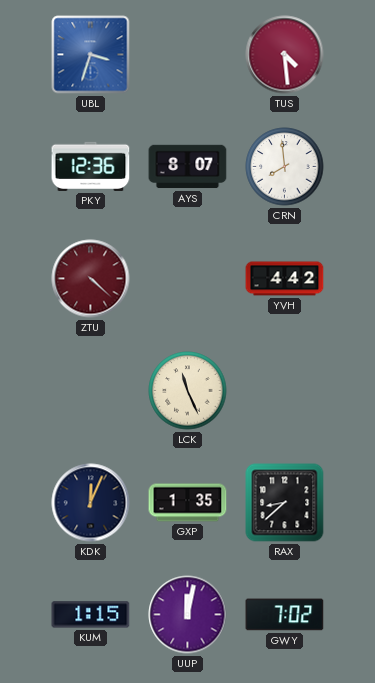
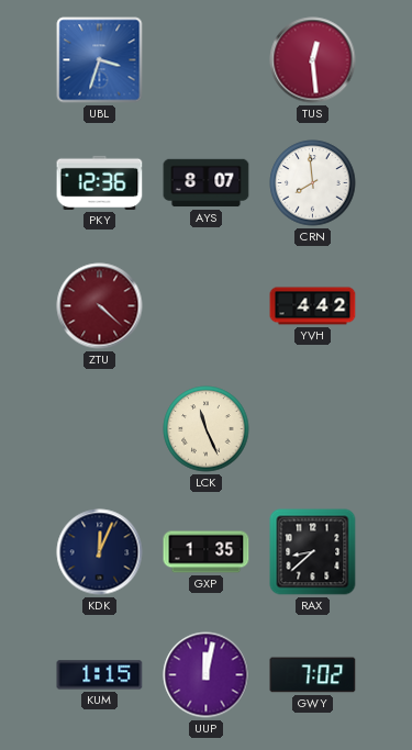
TUS: 4:29 -> 12:29 (313, 60)
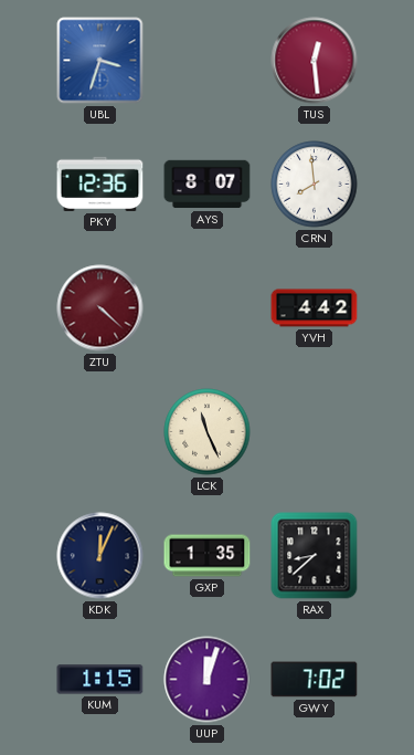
UUP: 12:02 -> 12:03 (208, 680)
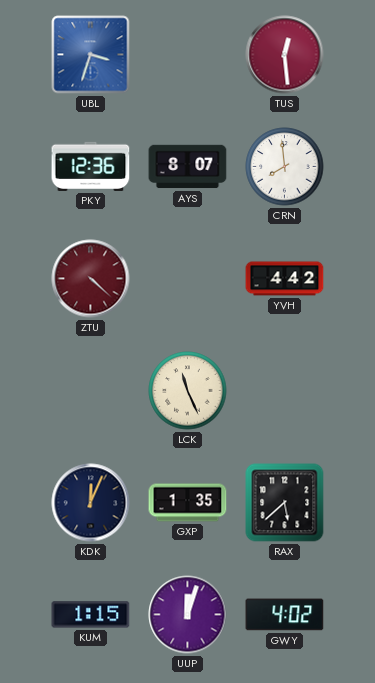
RAX: 8:38 -> 5:38 (285, 503)
GWY: 7:02 -> 4:02 (285, 615)
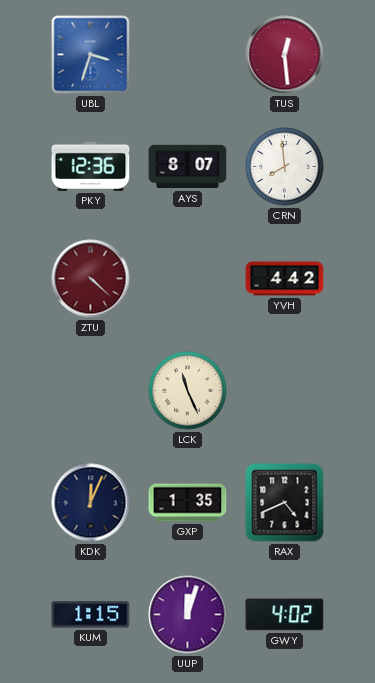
RAX: 5:38 -> 4:41 (285, 503)
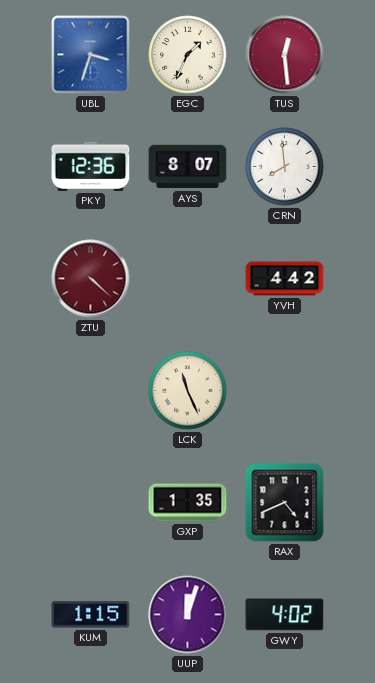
EGC: none -> 1:34 (188, 55)
KDK: 12:04 -> none (91, 503)
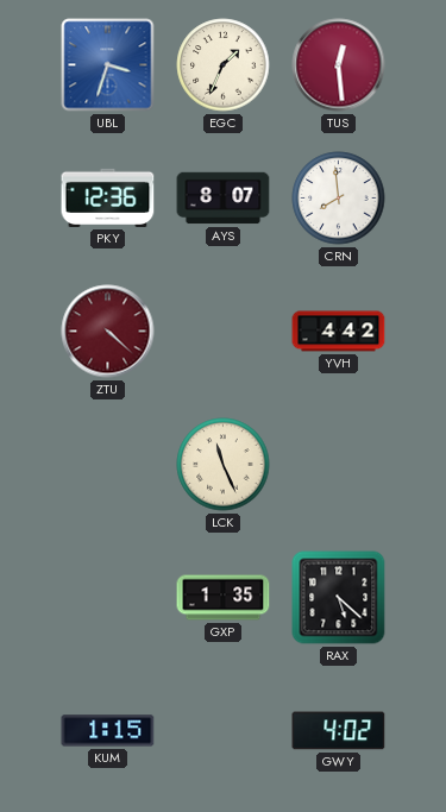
RAX: 4:41 -> 5:22 (339, 598)
UUP: 12:03 -> none (188, 615)
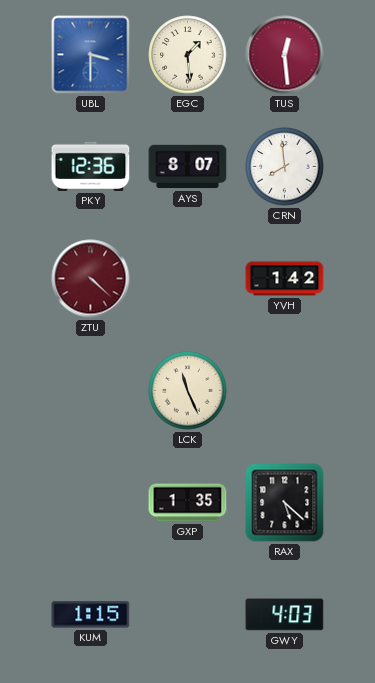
UBL: 3:33 -> 3:30 (91, 55)
EGC: 1:34 -> 1:29 (188, 55)
YVH: 4:42 -> 1:42 (285, 279)
GWY: 4:02 -> 4:03 (285, 615)
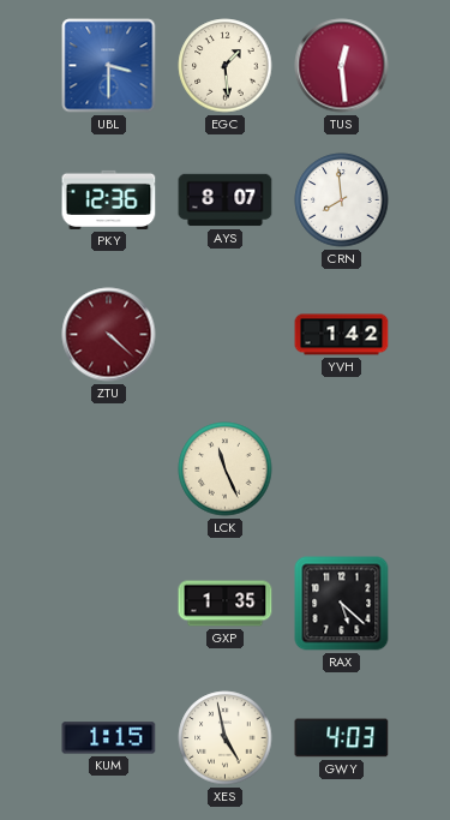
XES: none -> 4:58 (226, 738)
